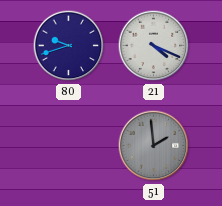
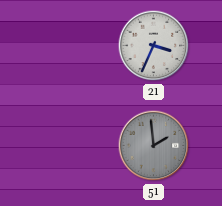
80: 9:42 -> none (69, 46)
21: 4:19 -> 3:34 (154, 46)
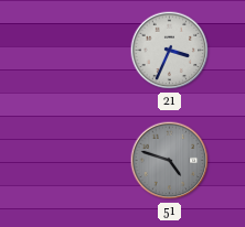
51: 1:59 -> 4:48 (170, 161)
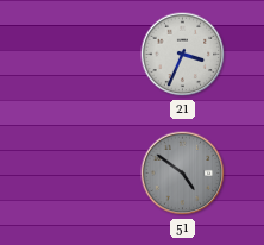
51: 4:48 -> 4:51 (183, 174)
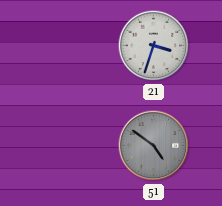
21: 3:34 -> 3:33 (154, 46)
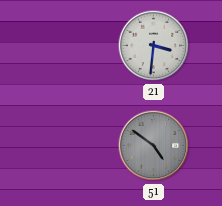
21: 3:33 -> 3:31 (154, 46)
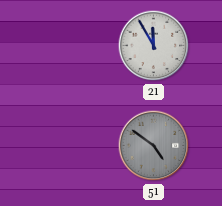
21: 3:31 -> 11:55 (154, 46)
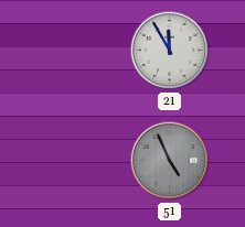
51: 4:51 -> 4:56 (170, 161)
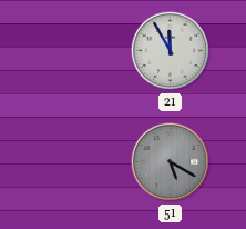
51: 4:56 -> 5:20 (171, 162)
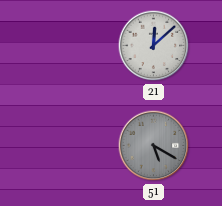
21: 11:55 -> 12:08 (154, 46)
